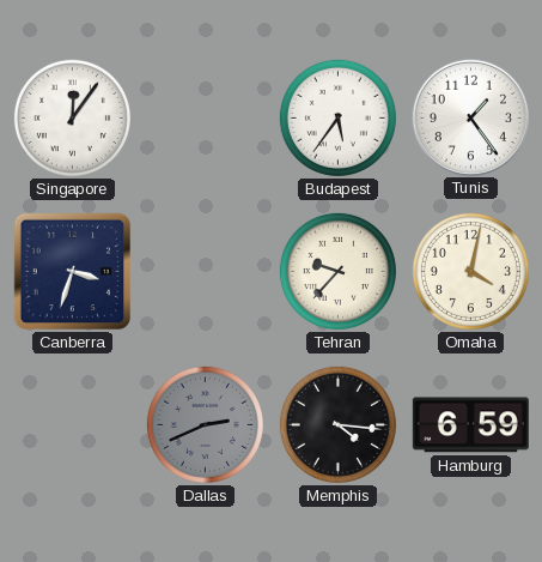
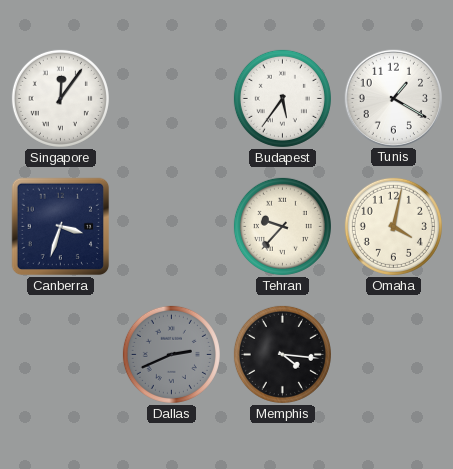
Tunis: 1:24 -> 1:20 (393, 98)
Hamburg: 6:59 -> none (470, 425)
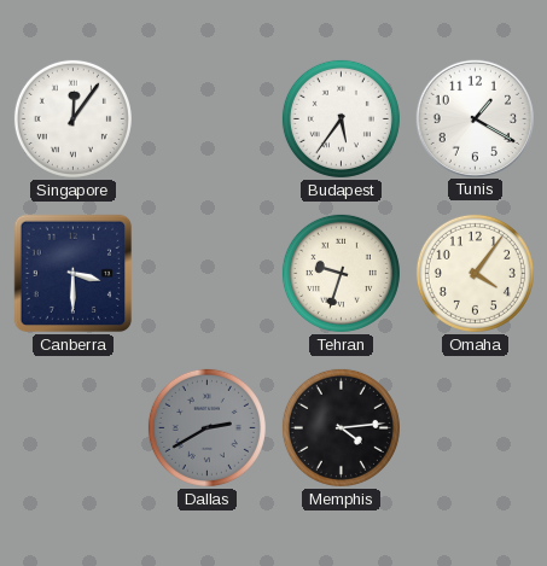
Canberra: 3:33 -> 3:30 (74, 274)
Tehran: 9:37 -> 9:33 (341, 273)
Omaha: 4:02 -> 4:06 (475, 273)
Dallas: 2:41 -> 2:40 (206, 427)
Memphis: 4:16 -> 4:14 (341, 427)
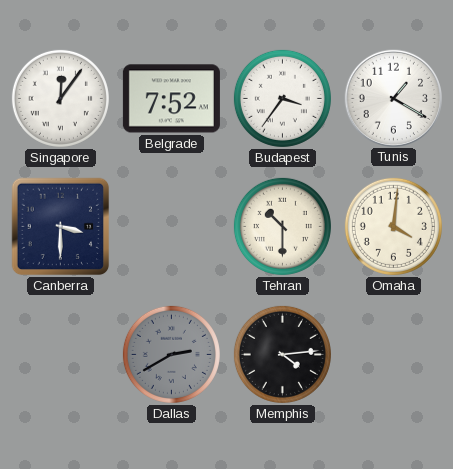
Belgrade: none -> 7:52 (171, 99)
Budapest: 5:36 -> 3:36 (282, 98)
Tehran: 9:33 -> 10:30 (282, 226)
Omaha: 4:06 -> 4:01 (393, 226)
